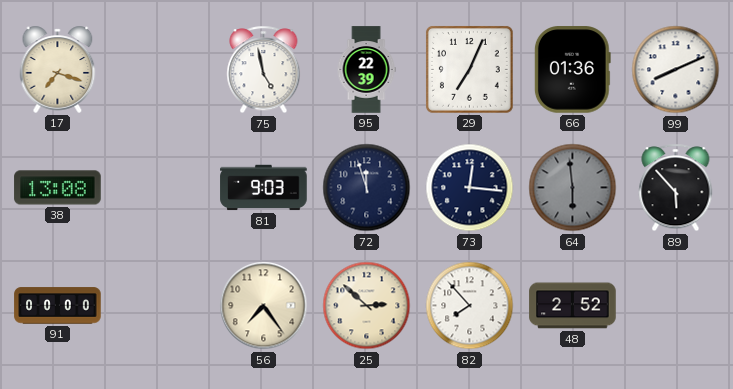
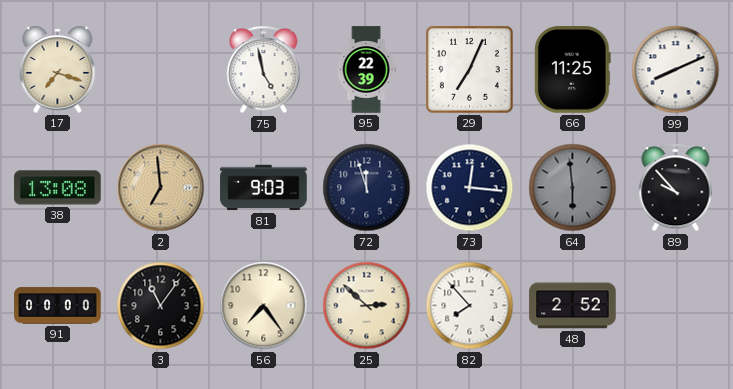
66: 01:36 -> 11:25 (572, 70)
2: none -> 6:59 (161, 188)
89: 5:53 -> 9:53 (676, 188)
3: none -> 11:06 (161, 306)
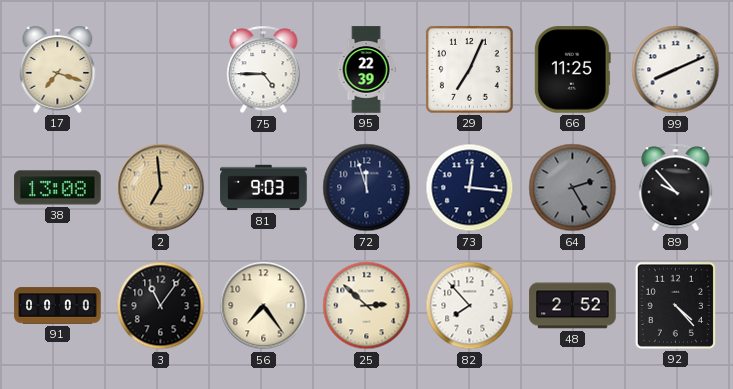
75: 4:58 -> 4:45 (264, 70)
64: 5:59 -> 2:25 (573, 188)
92: none -> 4:23 (675, 305)
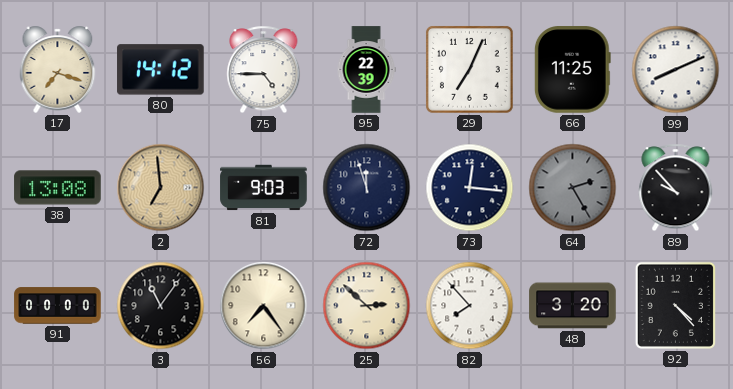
80: none -> 14:12 (161, 70)
48: 2:52 -> 3:20 (573, 306)
